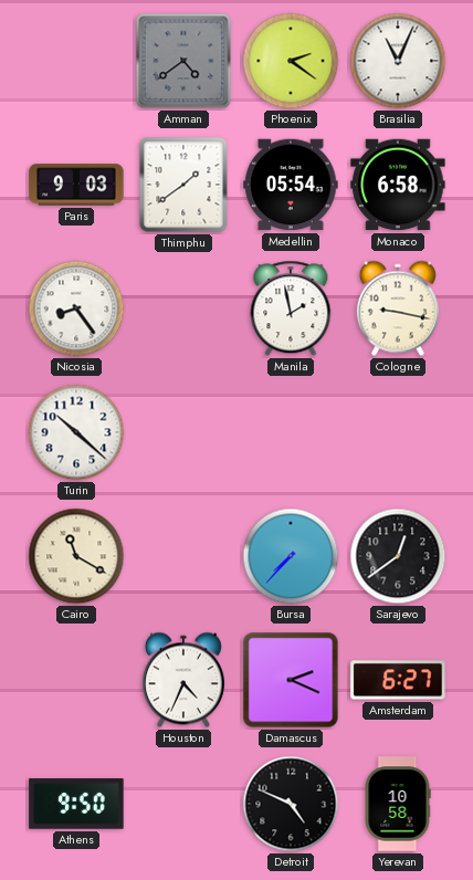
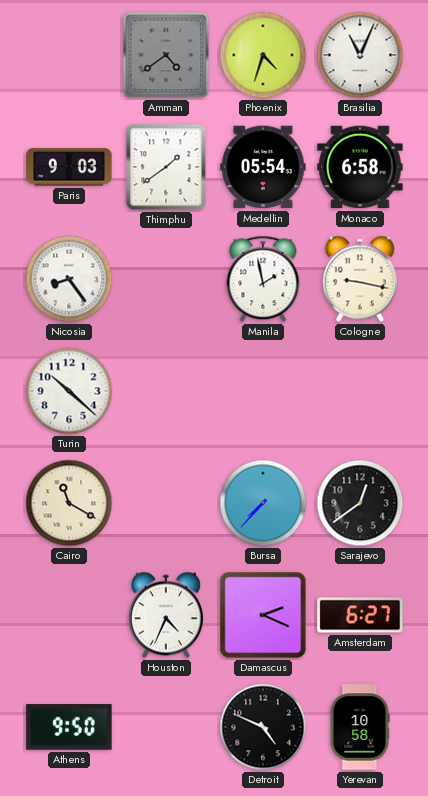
Phoenix: 2:21 -> 4:33 (263, 55)
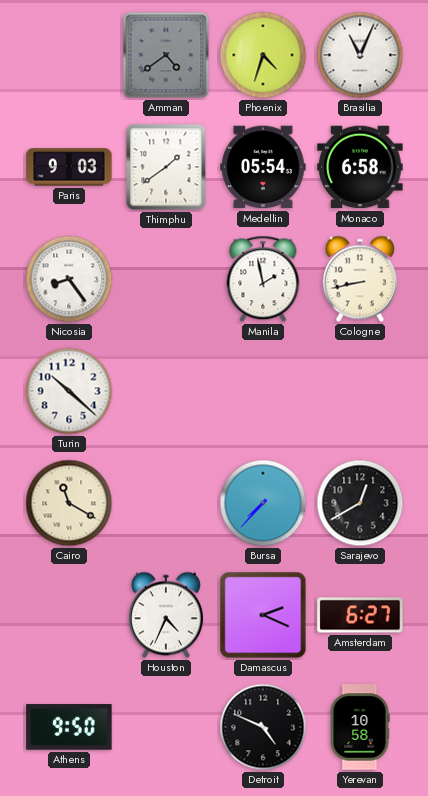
Cologne: 9:17 -> 8:43 (360, 279)
Sarajevo: 12:39 -> 12:40 (360, 503)
